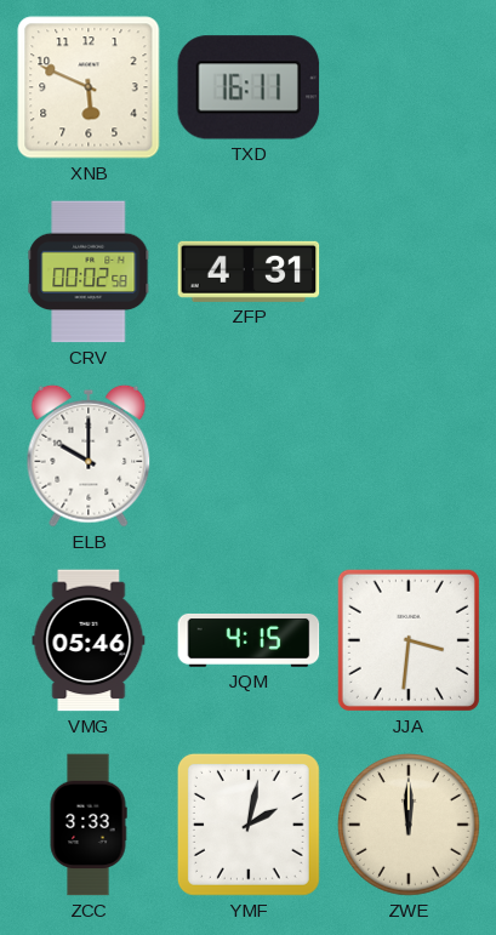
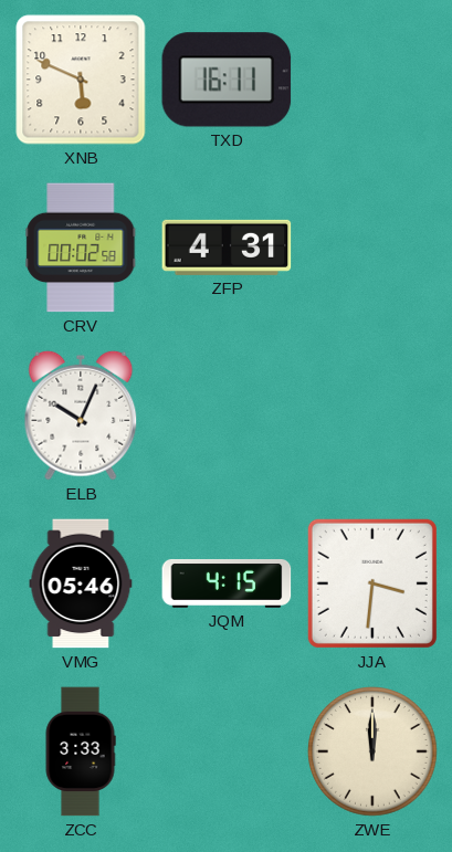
ELB: 10:00 -> 10:04 (81, 416)
YMF: 2:02 -> none (249, 825)
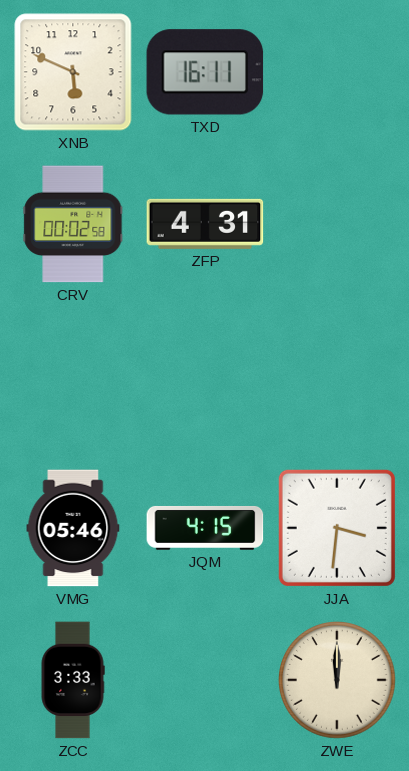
ELB: 10:04 -> none (81, 416)
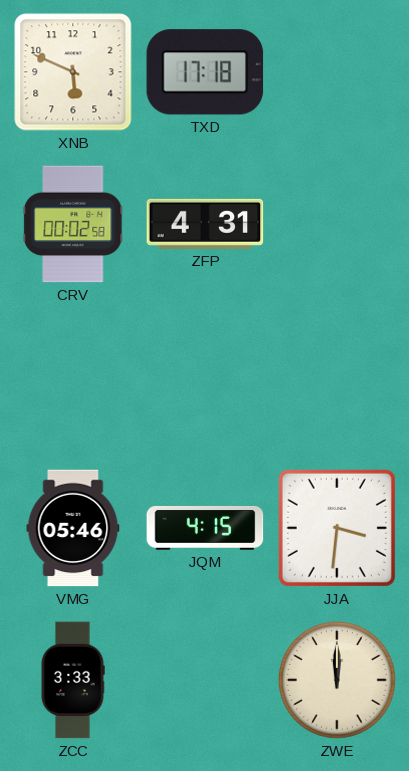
TXD: 16:11 -> 17:18 (205, 72)
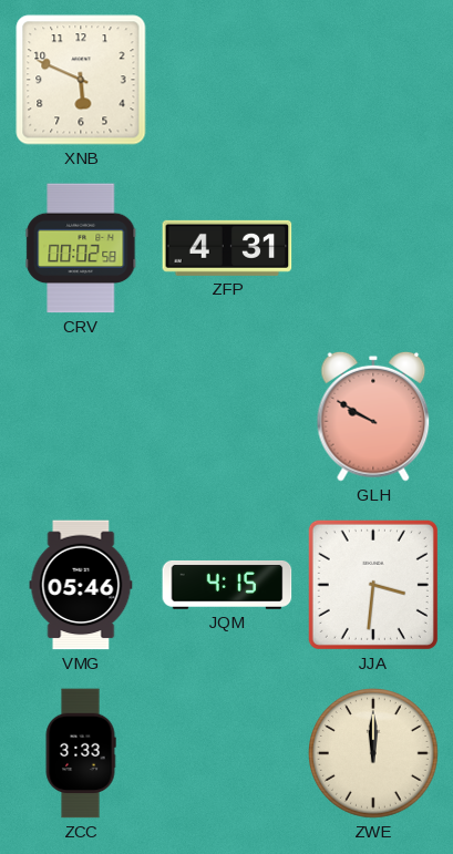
TXD: 17:18 -> none (205, 72)
GLH: none -> 9:50 (373, 416)
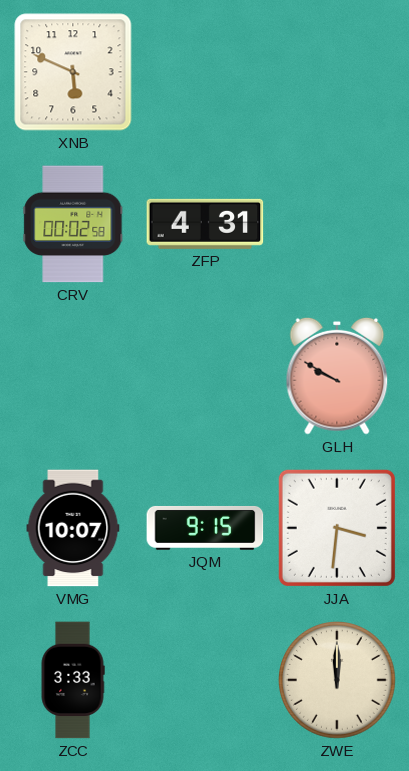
VMG: 05:46 -> 10:07 (73, 528)
JQM: 4:15 -> 9:15 (205, 528)
